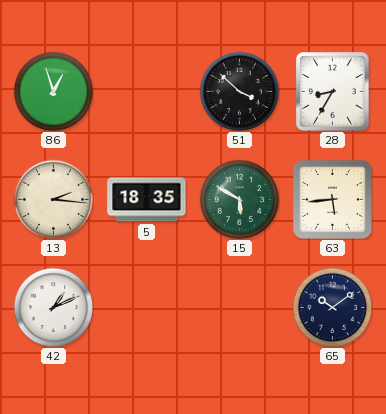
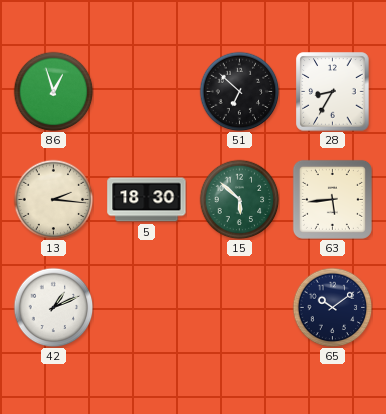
51: 3:52 -> 6:52 (239, 91)
5: 18:35 -> 18:30 (147, 200)
15: 5:50 -> 5:52 (239, 199)
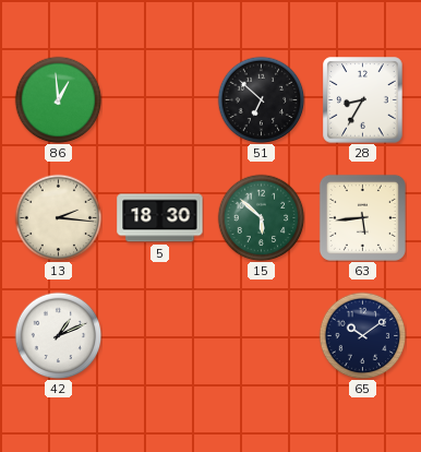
86: 12:57 -> 12:59 (58, 99)
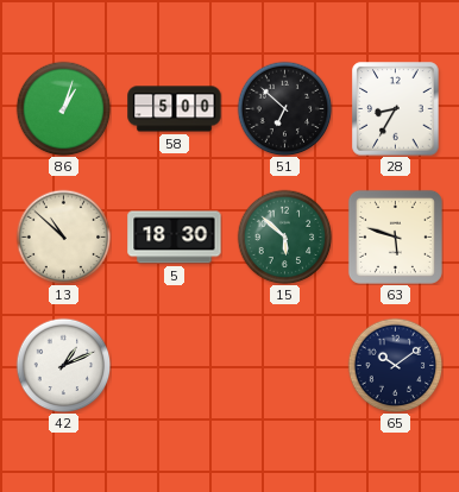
86: 12:59 -> 1:03 (63, 108)
58: none -> 5:00 (175, 109)
13: 2:16 -> 10:52 (63, 236)
63: 5:44 -> 5:48 (395, 236)
